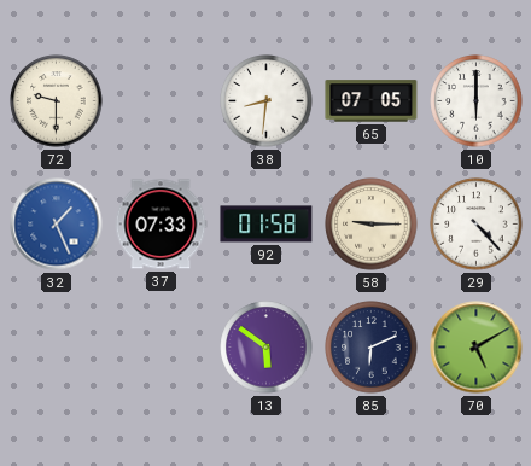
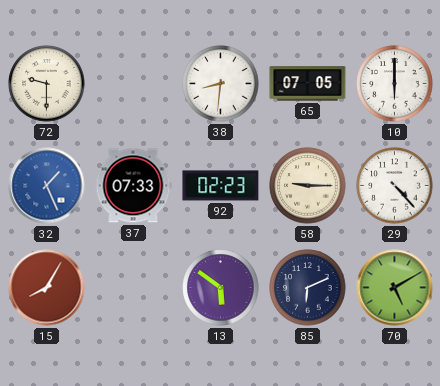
92: 01:58 -> 02:23 (221, 186)
15: none -> 8:05 (47, 288)
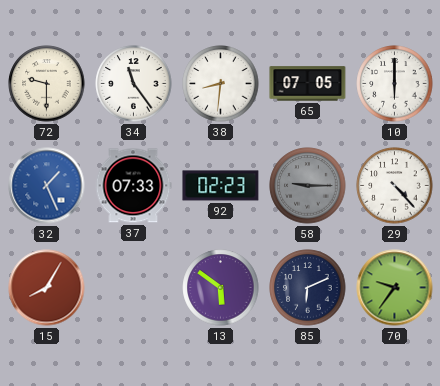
34: none -> 11:24 (134, 84)
58 dial: cream -> grey (308, 186)
70: 5:10 -> 9:36 (395, 288)
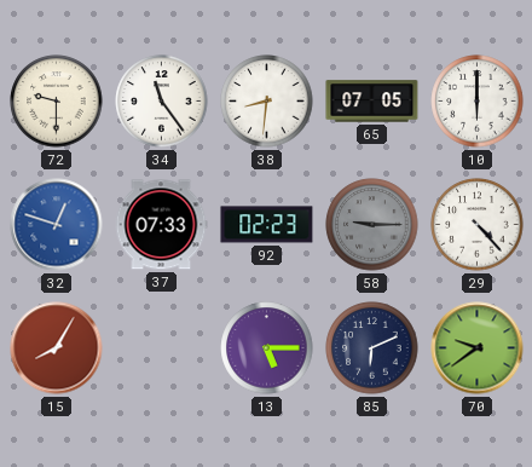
32: 1:26 -> 12:48 (57, 225)
13: 5:51 -> 5:15 (267, 348)
70: 9:36 -> 9:39 (478, 348)
